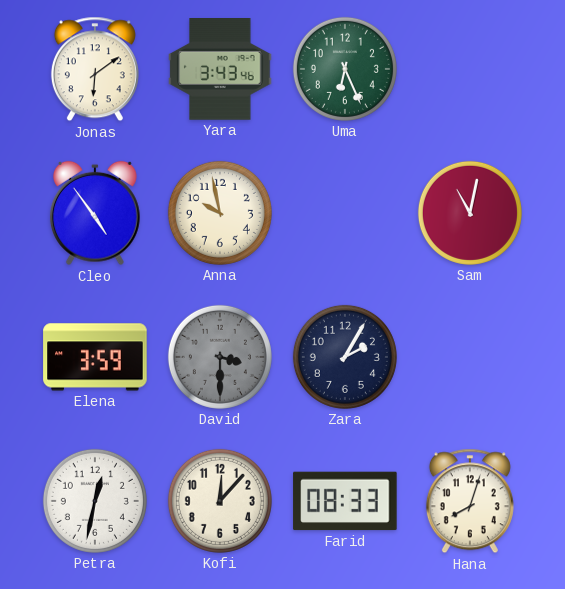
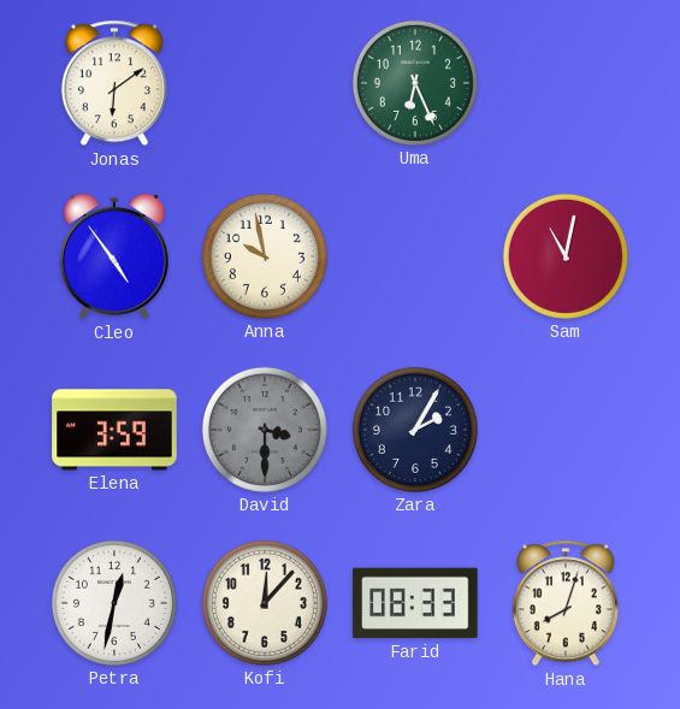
Yara: 3:43 -> none (220, 70)
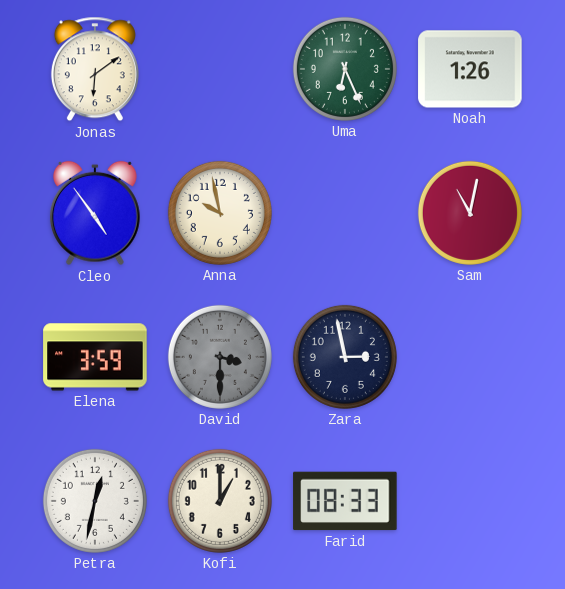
Noah: none -> 1:26 (470, 69)
Zara: 2:05 -> 2:58 (345, 357)
Kofi: 12:07 -> 1:00 (220, 501)
Hana: 8:03 -> none (566, 603)
